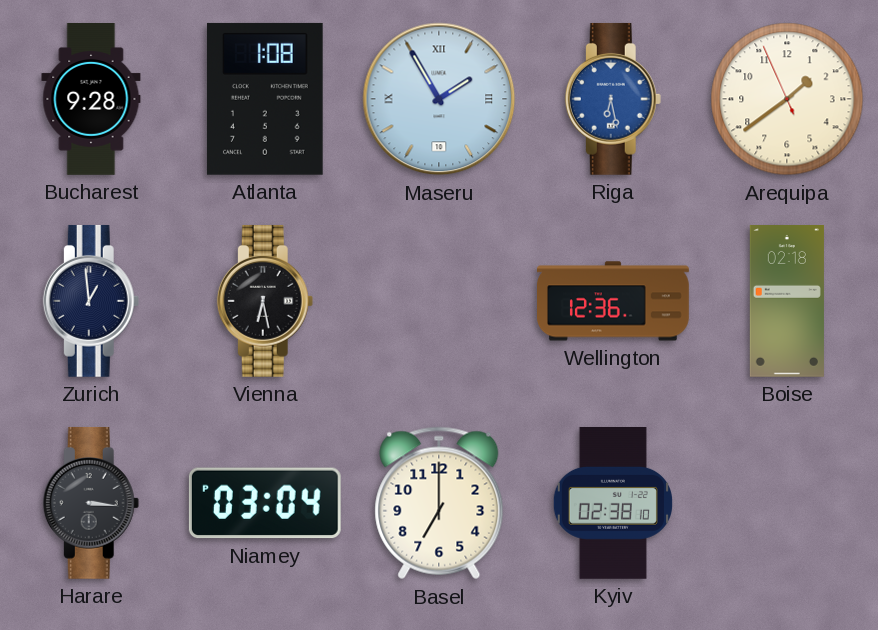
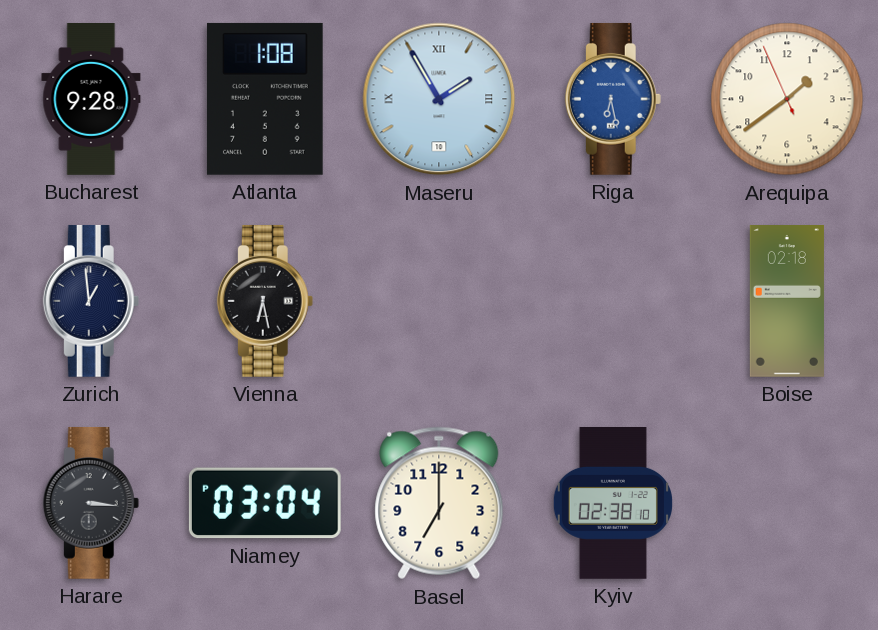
Wellington: 12:36 -> none (614, 301)
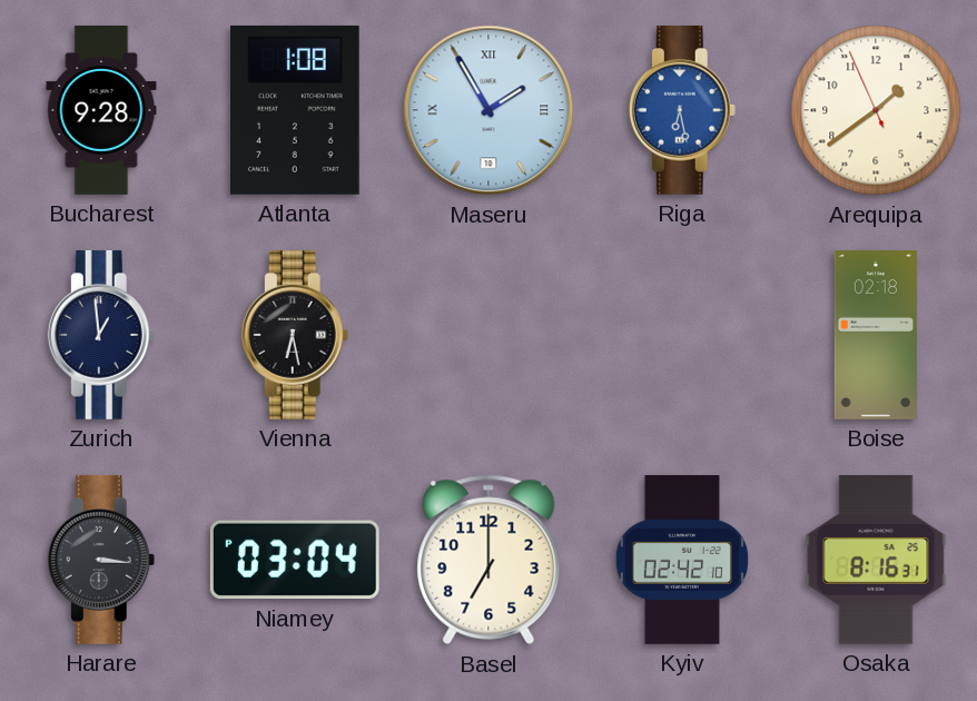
Kyiv: 02:38 -> 02:42 (682, 561)
Osaka: none -> 8:16 (876, 560)
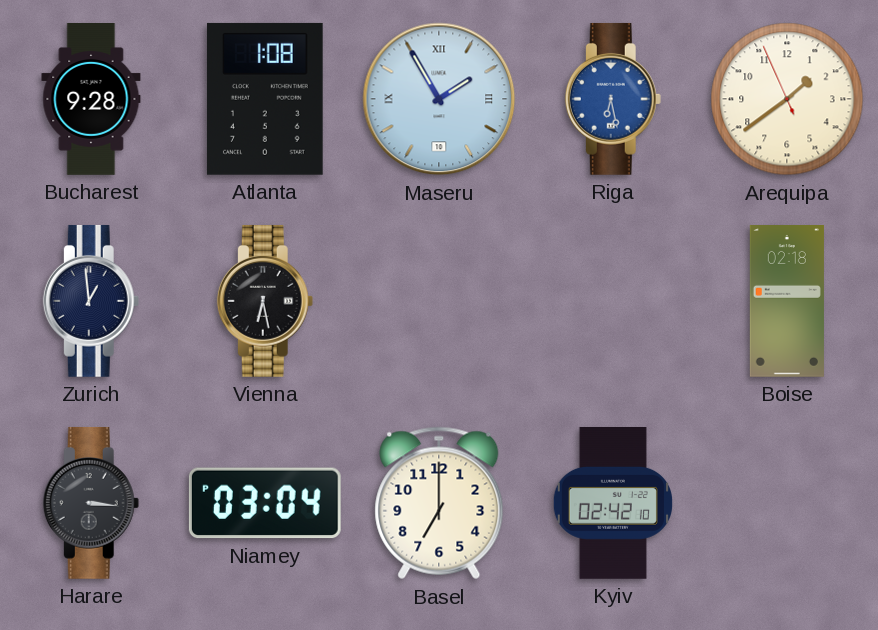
Osaka: 8:16 -> none (876, 560)
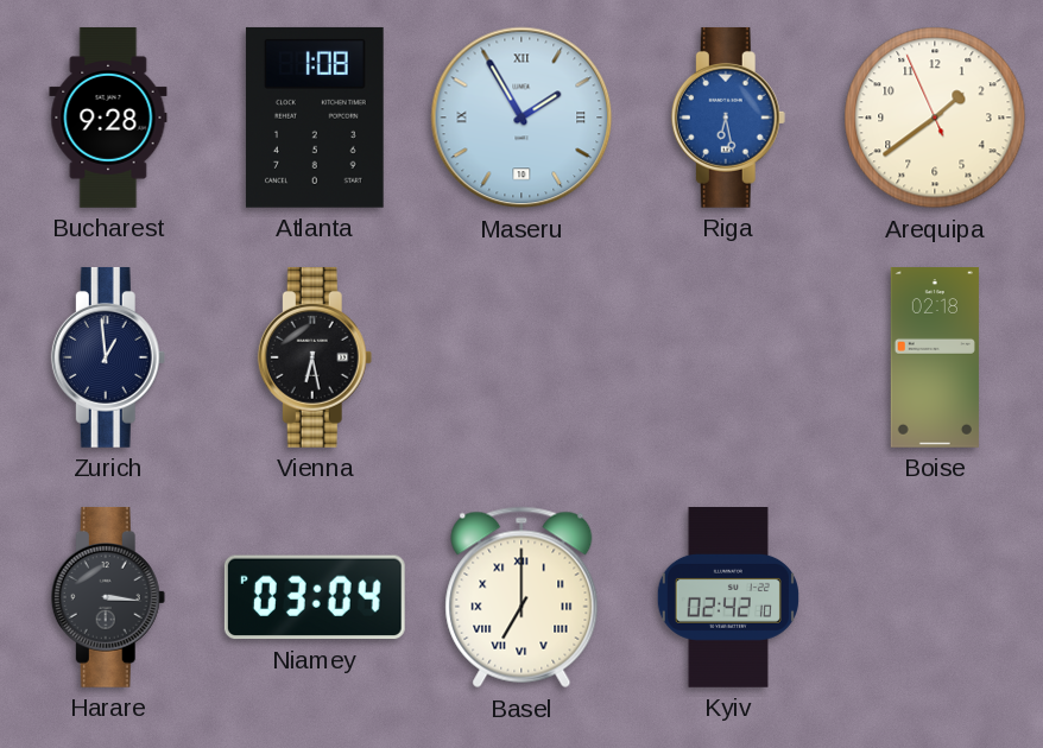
Basel numerals: Arabic -> Roman (521, 597)
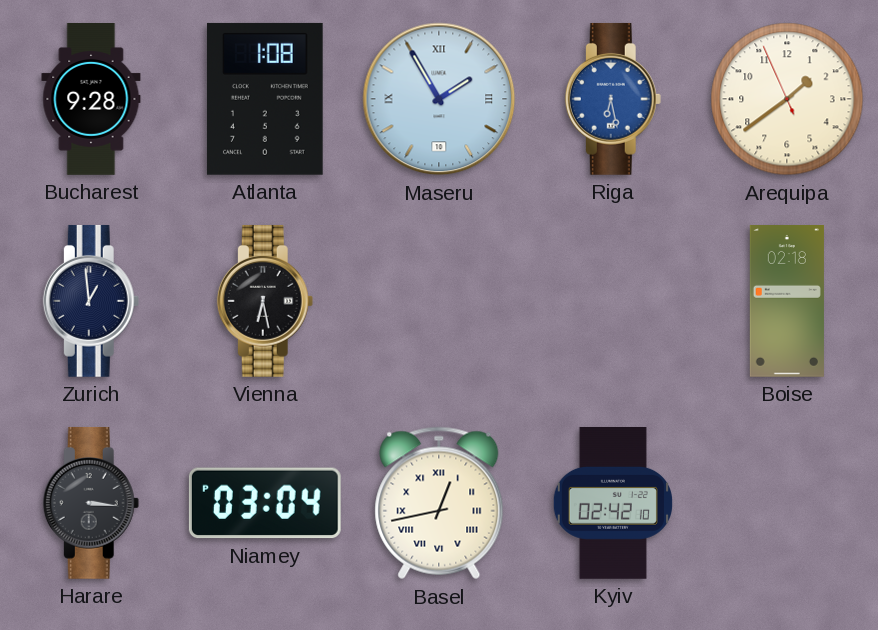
Basel: 7:00 -> 12:43 (439, 503)
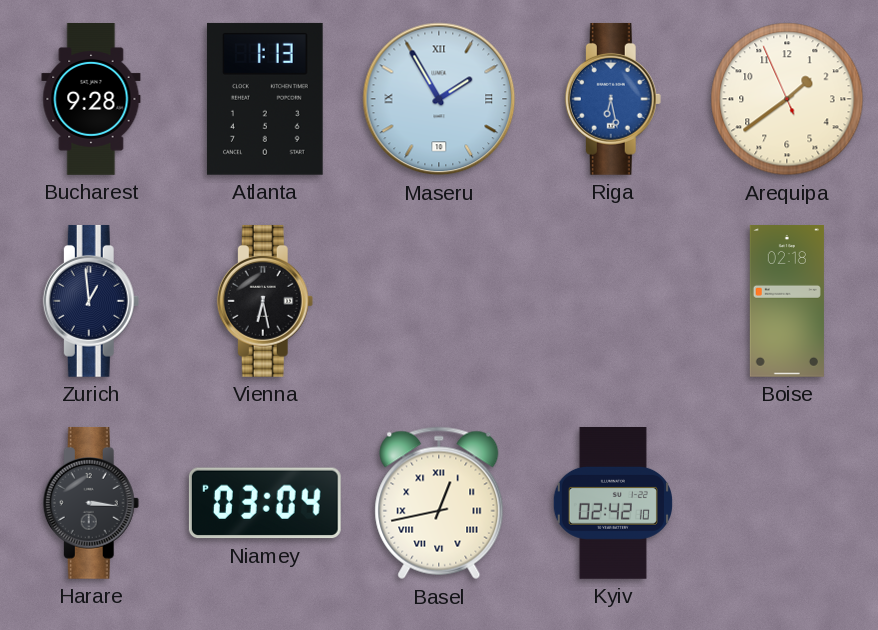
Atlanta: 1:08 -> 1:13 (265, 99)
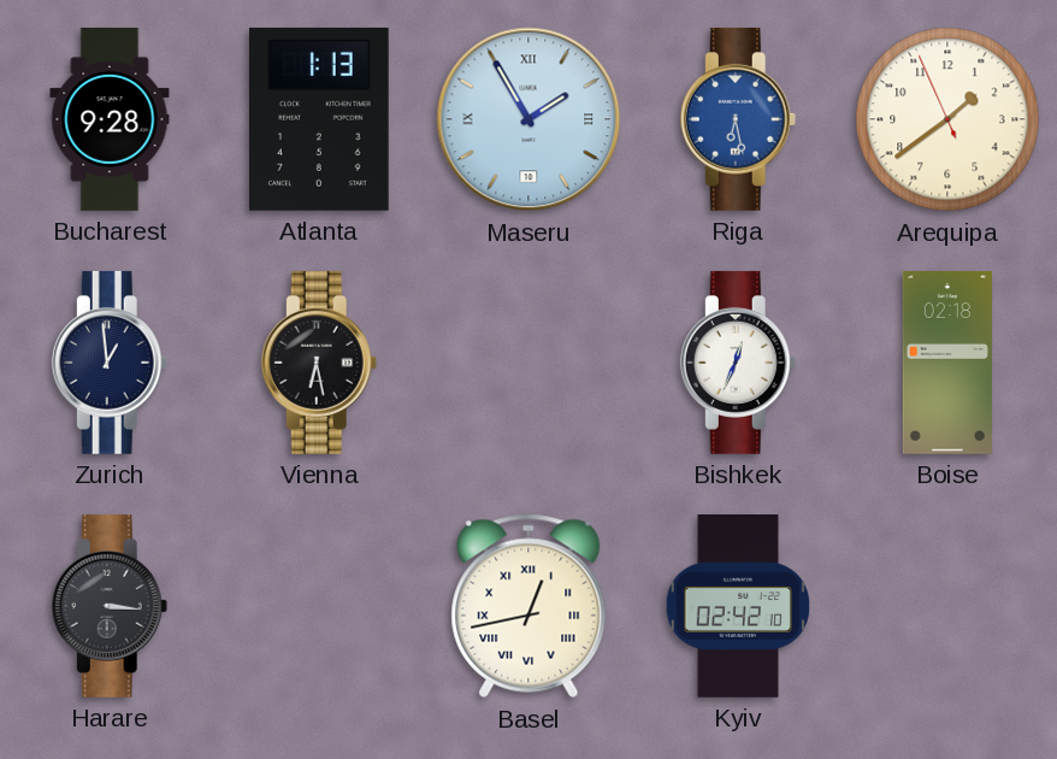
Bishkek: none -> 12:34 (738, 363)
Niamey: 03:04 -> none (265, 503)
